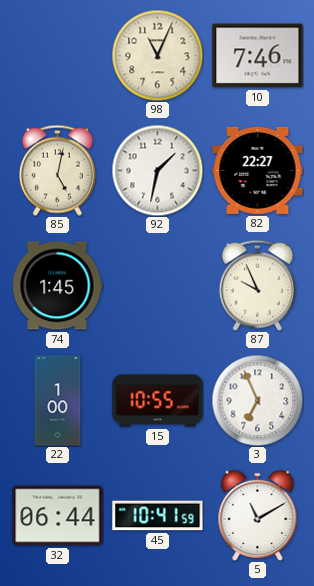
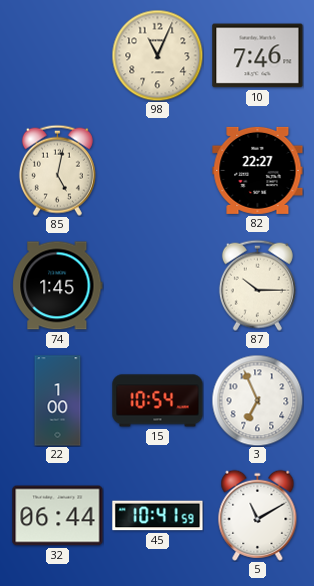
92: 1:32 -> none (157, 170)
87: 9:56 -> 10:15 (257, 285)
15: 10:55 -> 10:54 (158, 401)
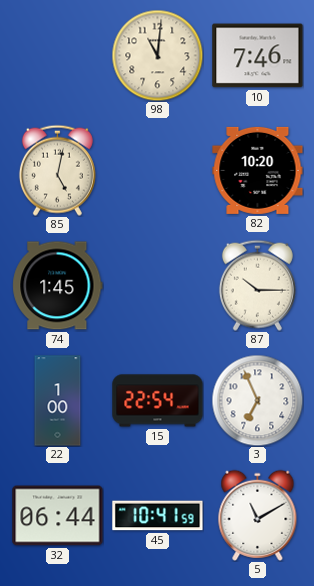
98: 11:04 -> 11:01 (157, 55)
82: 22:27 -> 10:20 (258, 170)
15: 10:54 -> 22:54 (158, 401)
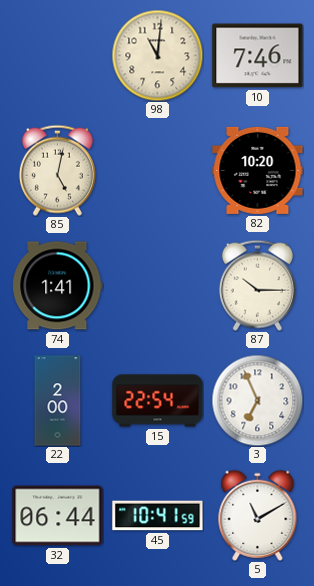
74: 1:45 -> 1:41 (58, 286)
22: 1:00 -> 2:00 (58, 401)
